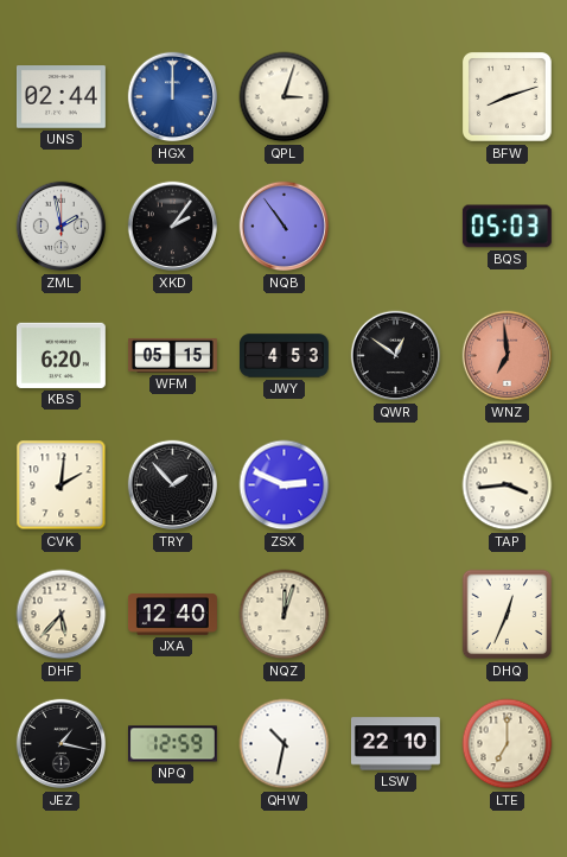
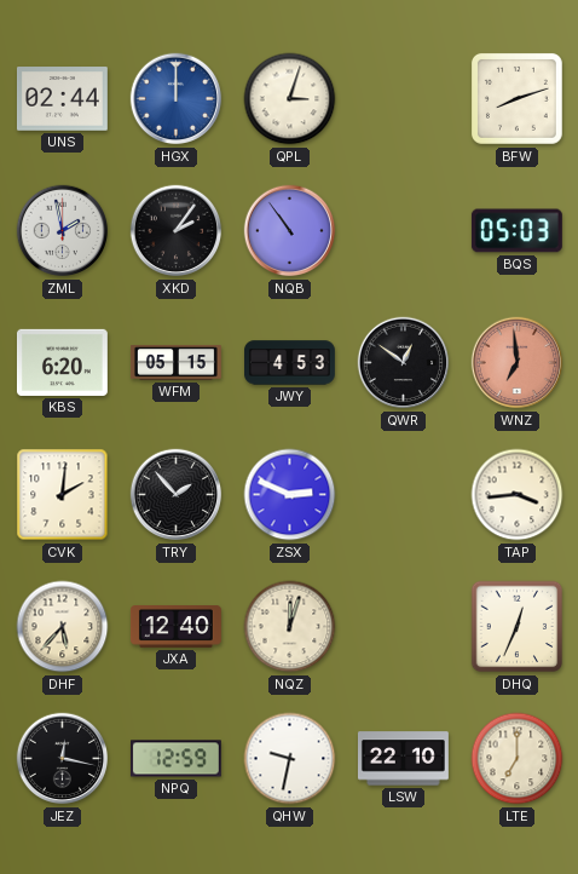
JEZ: 1:17 -> 12:17 (63, 759)
QHW: 10:32 -> 9:32 (290, 759)
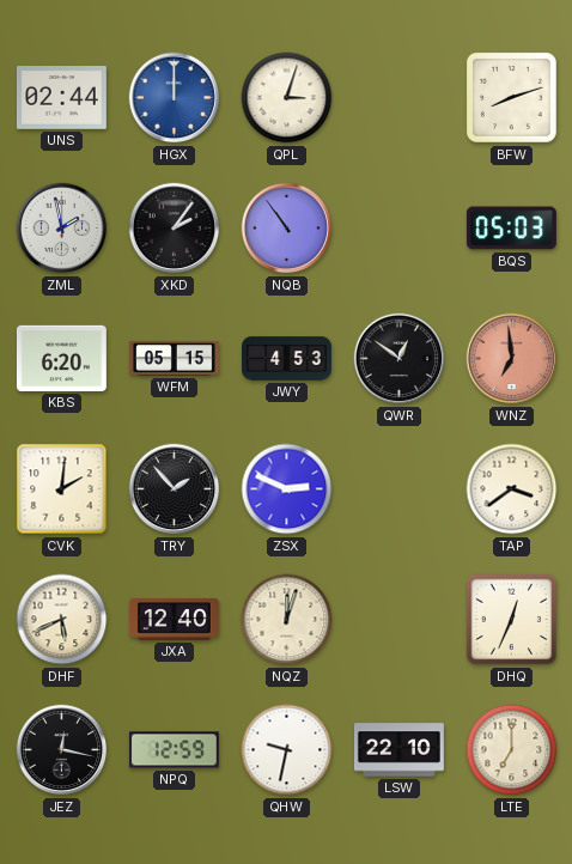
TAP: 3:44 -> 3:39 (512, 489)
DHF: 5:37 -> 5:41 (62, 620)
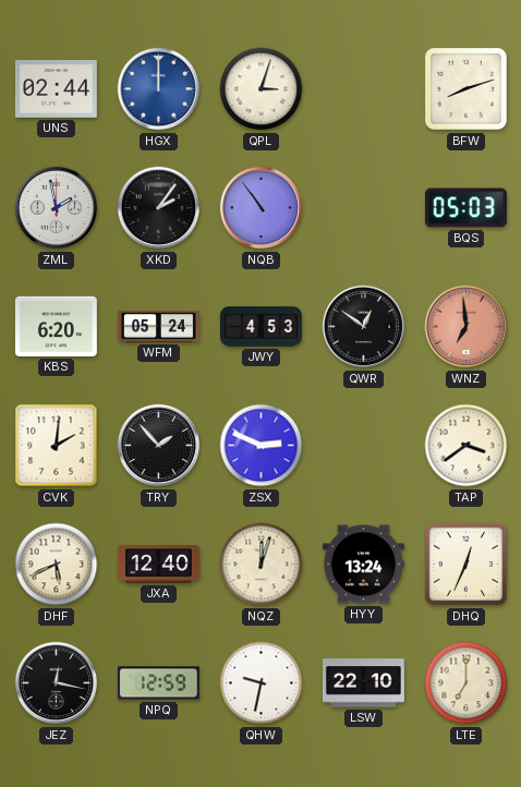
WFM: 05:15 -> 05:24 (159, 327)
HYY: none -> 13:24 (363, 565)
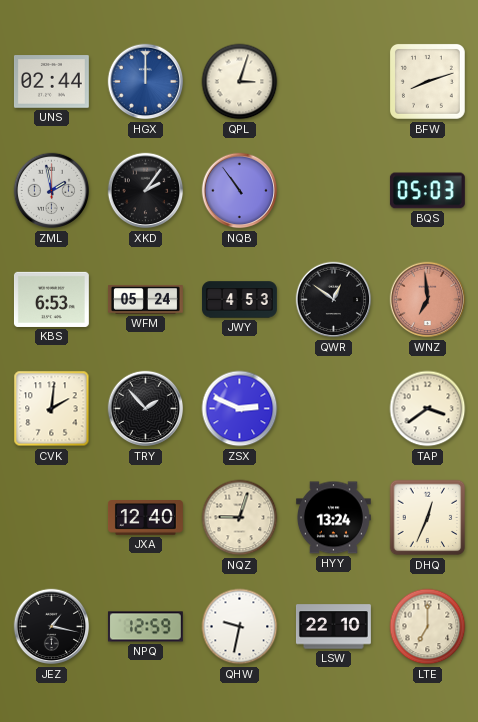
KBS: 6:20 -> 6:53 (51, 299)
DHF: 5:41 -> none (57, 565)
NQZ: 12:03 -> 9:03 (240, 518)
JEZ: 12:17 -> 1:17 (52, 627)
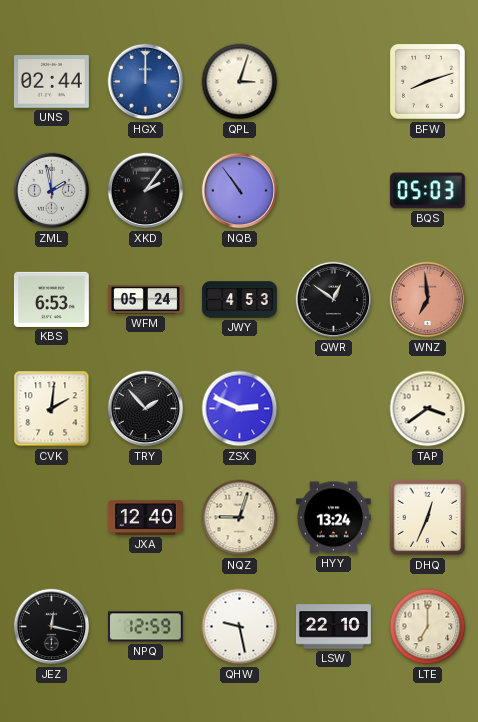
JEZ: 1:17 -> 12:17 (52, 627)
QHW: 9:32 -> 9:28 (240, 627)
